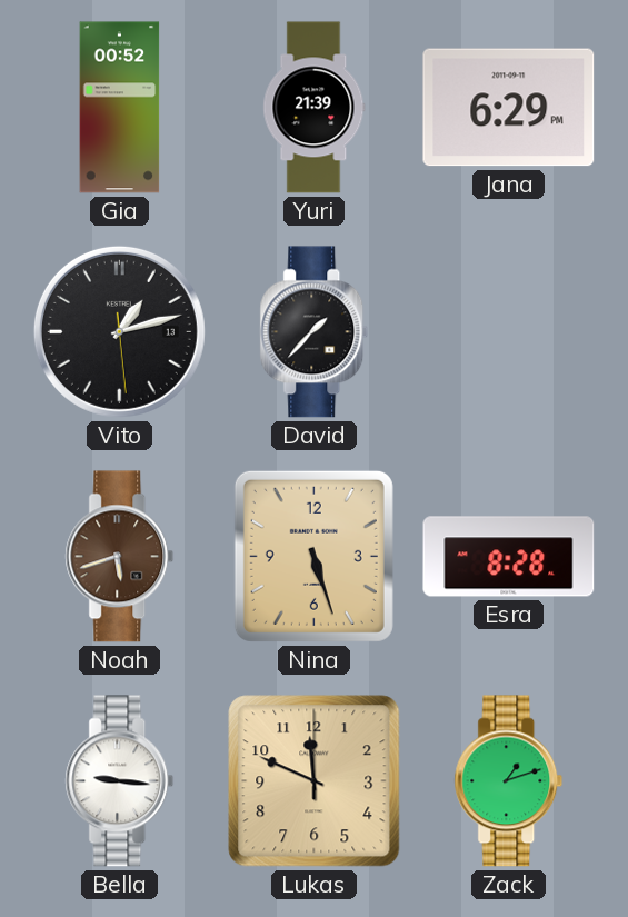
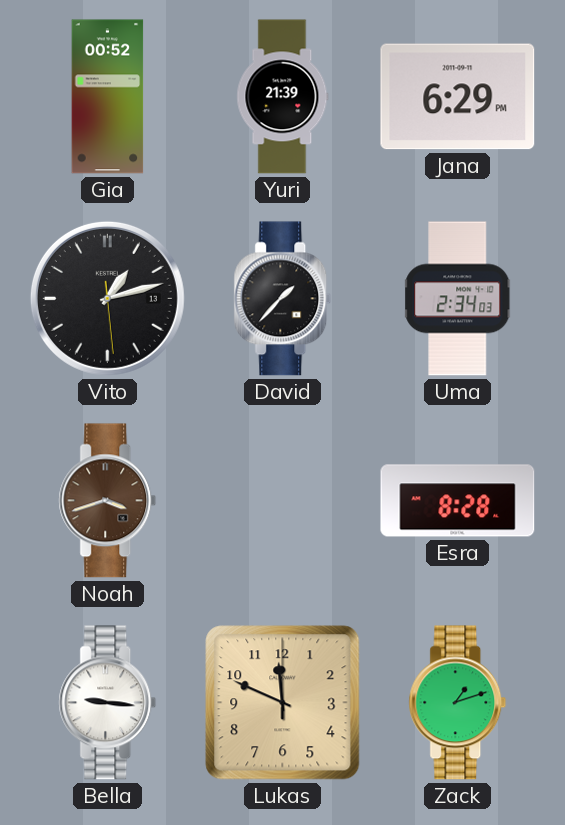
Uma: none -> 2:34 (458, 299)
Noah: 5:42 -> 3:42 (108, 501)
Nina: 5:27 -> none (313, 556)
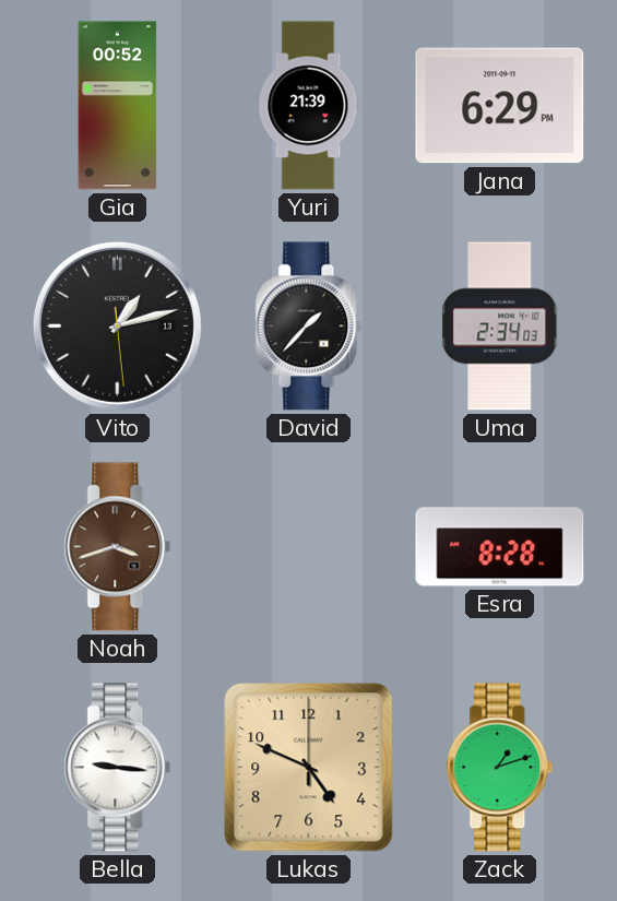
Lukas: 11:49 -> 4:49 (309, 768)
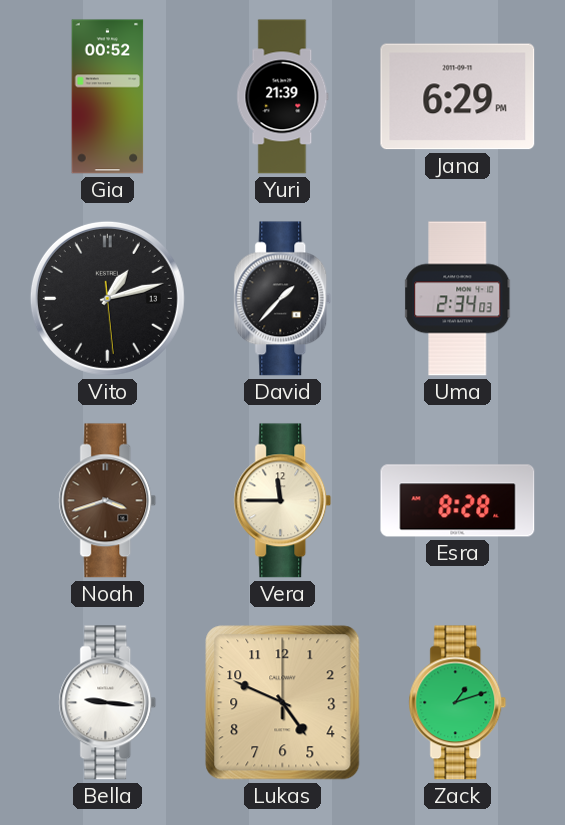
Vera: none -> 11:45 (283, 501)
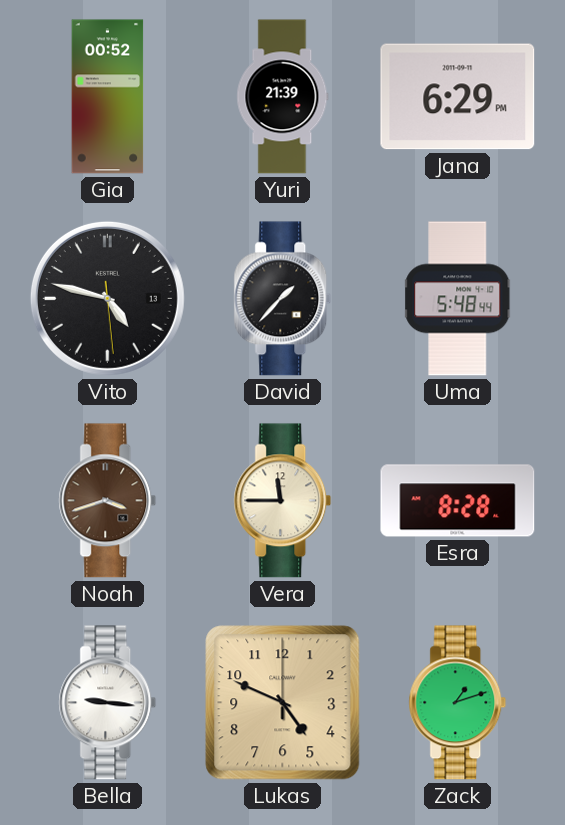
Vito: 1:12 -> 4:47 (107, 298)
Uma: 2:34 -> 5:48 (458, 299)
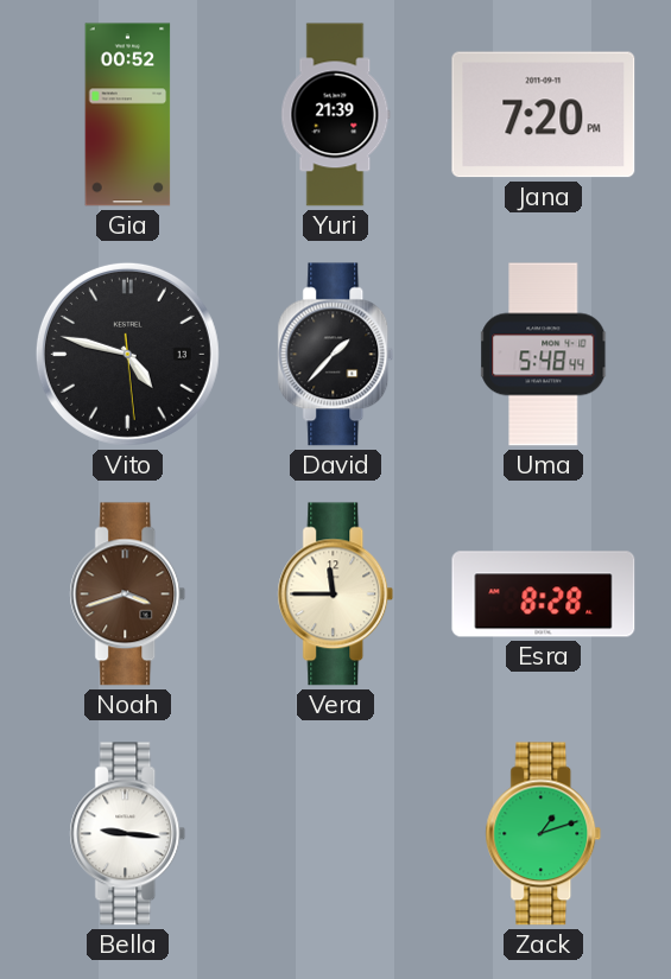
Jana: 6:29 -> 7:20 (544, 115)
Lukas: 4:49 -> none (283, 703)
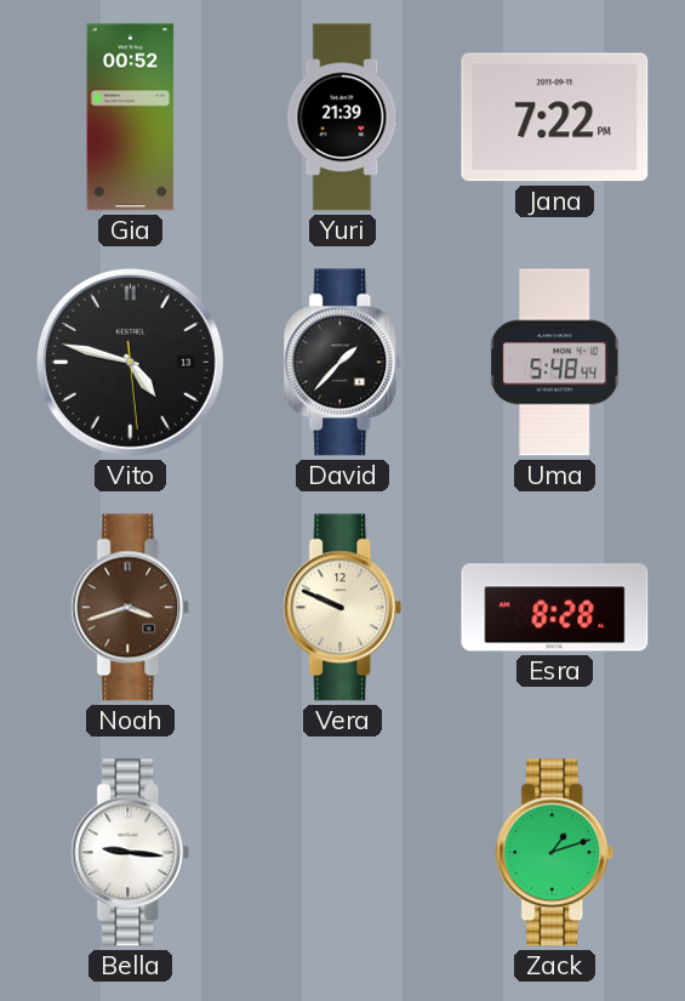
Jana: 7:20 -> 7:22 (555, 118)
Vera: 11:45 -> 9:49 (343, 608)
